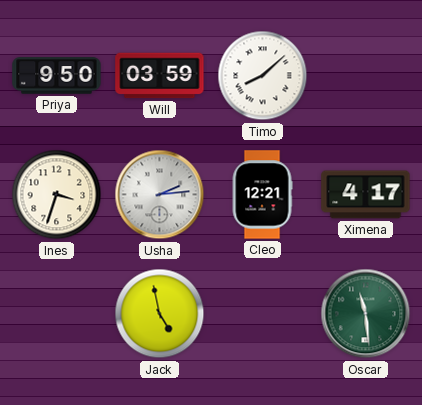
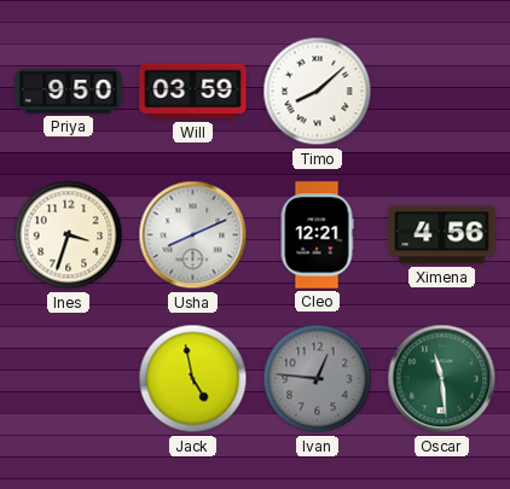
Usha: 2:14 -> 8:11 (193, 235)
Ximena: 4:17 -> 4:56 (442, 235)
Ivan: none -> 12:46 (318, 379)
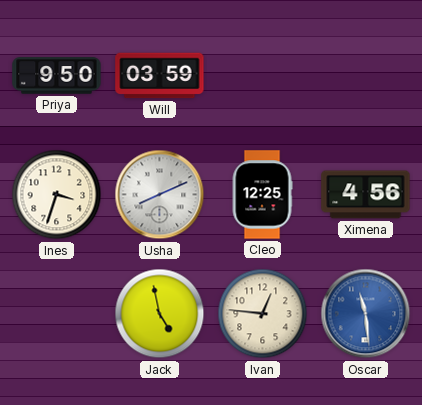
Timo: 8:08 -> none (318, 92)
Cleo: 12:21 -> 12:25 (262, 195)
Ivan dial: grey -> cream (263, 314)
Oscar dial: green -> blue (366, 314)
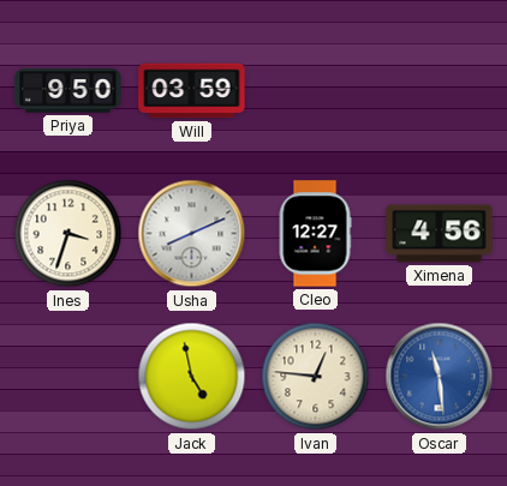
Cleo: 12:25 -> 12:27 (315, 234)
